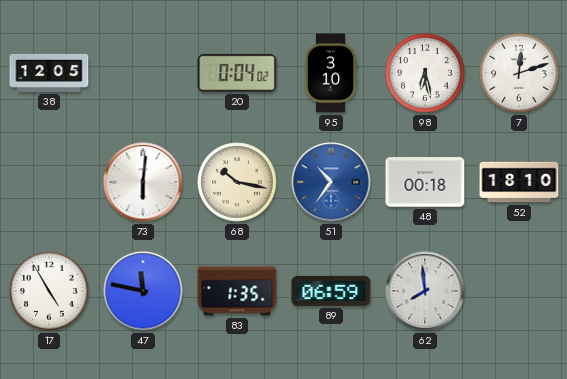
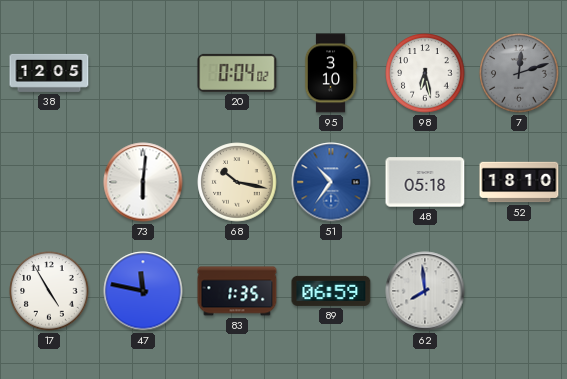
7 dial: white -> grey (519, 73)
48: 00:18 -> 05:18 (425, 182)
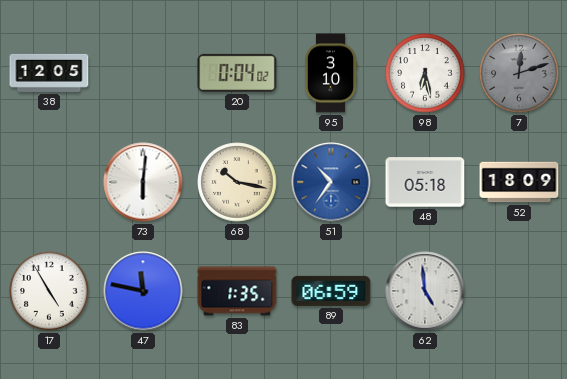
52: 18:10 -> 18:09 (519, 182)
62: 7:59 -> 4:59 (425, 291)
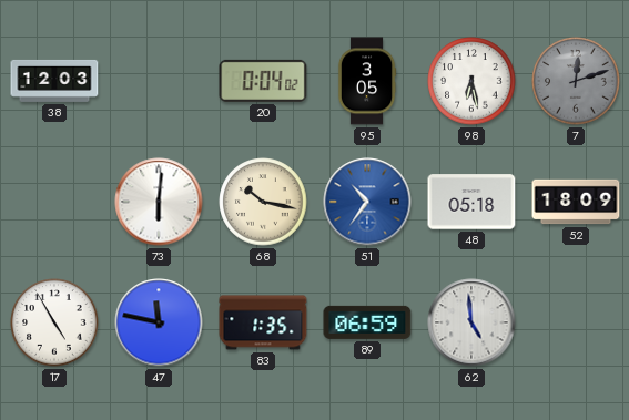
38: 12:05 -> 12:03 (54, 81)
95: 3:10 -> 3:05 (367, 81)
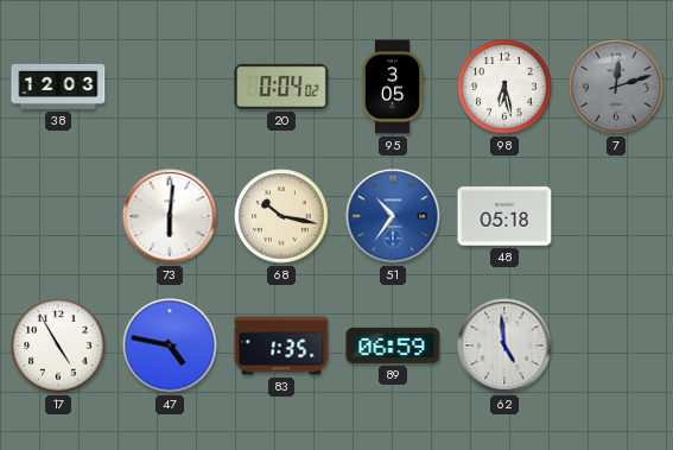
52: 18:09 -> none (576, 202)
47: 11:47 -> 4:47 (170, 346)
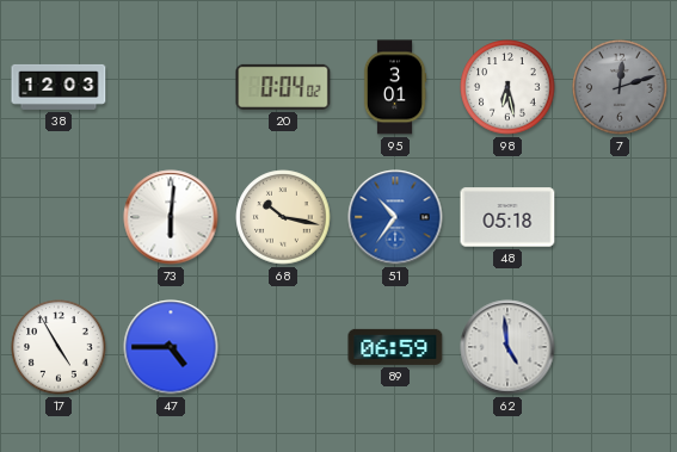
95: 3:05 -> 3:01 (395, 87)
47: 4:47 -> 4:45 (171, 347)
83: 1:35 -> none (281, 346)
